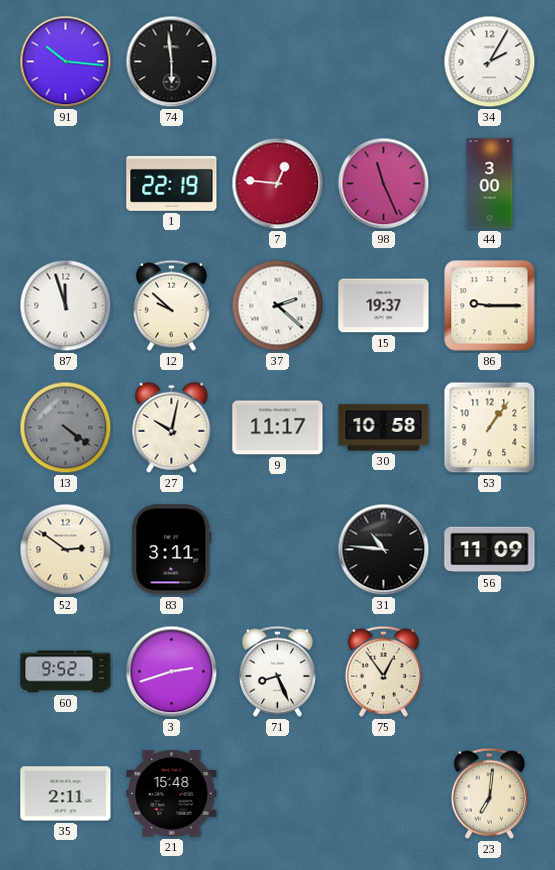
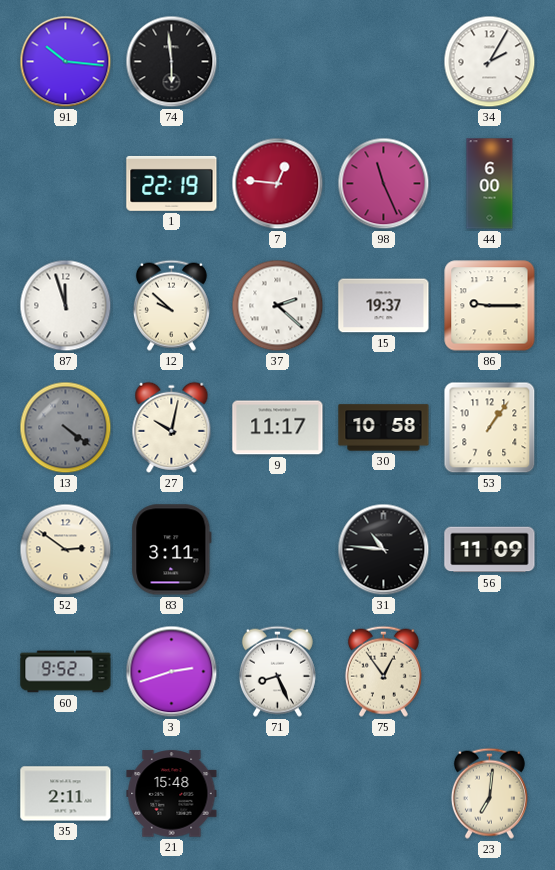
44: 3:00 -> 6:00 (490, 184)
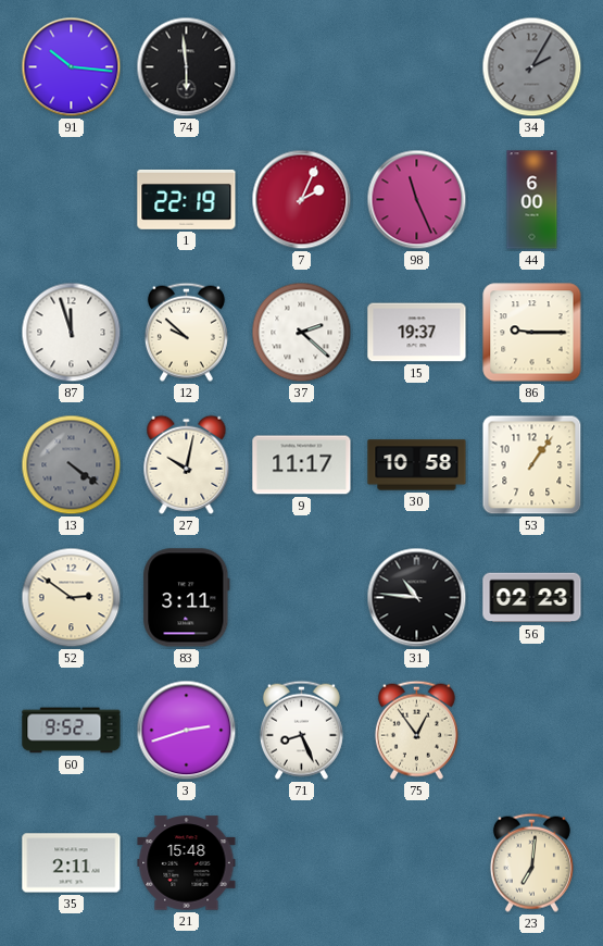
34 dial: white -> grey (532, 67)
7: 12:46 -> 2:04 (302, 200)
56: 11:09 -> 02:23 (532, 598)
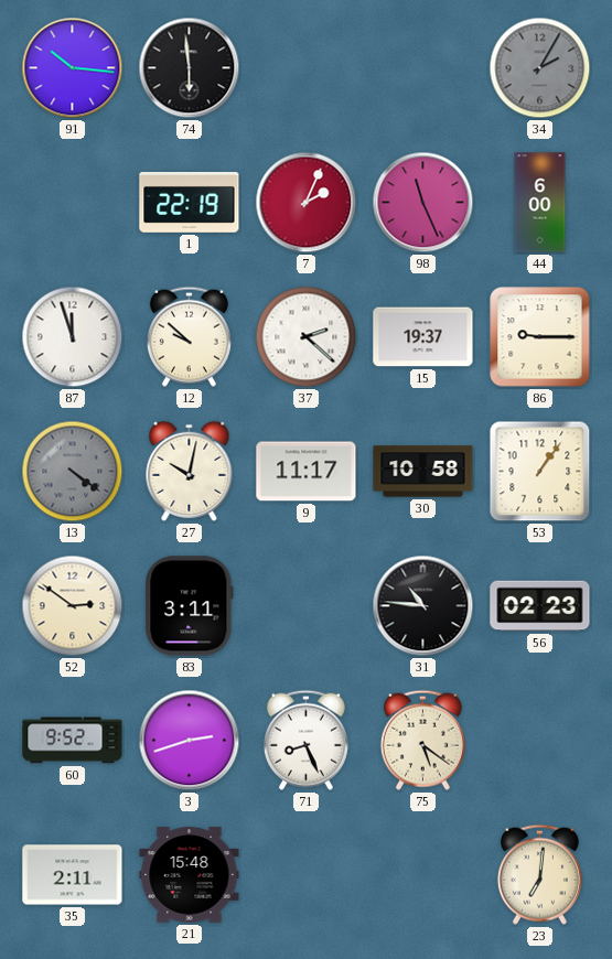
75: 12:54 -> 5:21 (422, 740)
